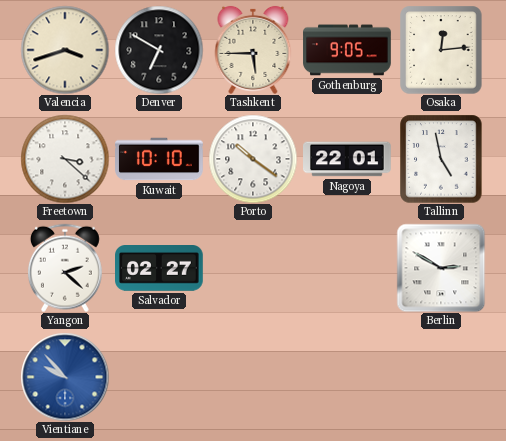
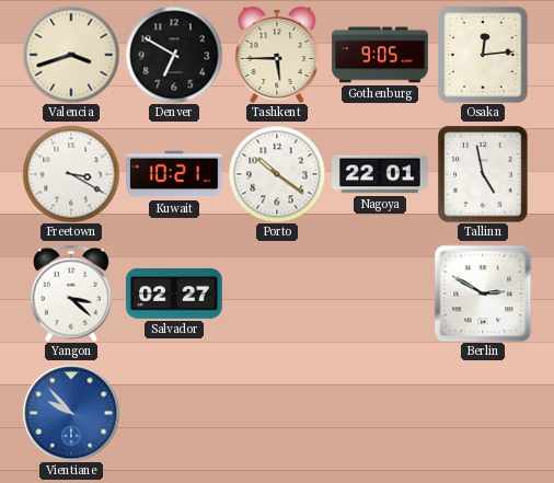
Freetown: 3:22 -> 3:20 (71, 174)
Kuwait: 10:10 -> 10:21 (174, 174)
Yangon: 2:22 -> 3:22 (71, 294)
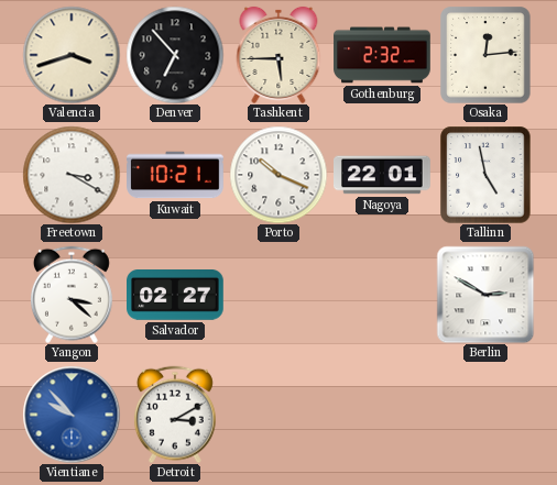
Denver: 6:50 -> 6:53 (175, 55)
Gothenburg: 9:05 -> 2:32 (382, 55)
Porto: 10:21 -> 10:19 (278, 175)
Detroit: none -> 3:10 (175, 415)
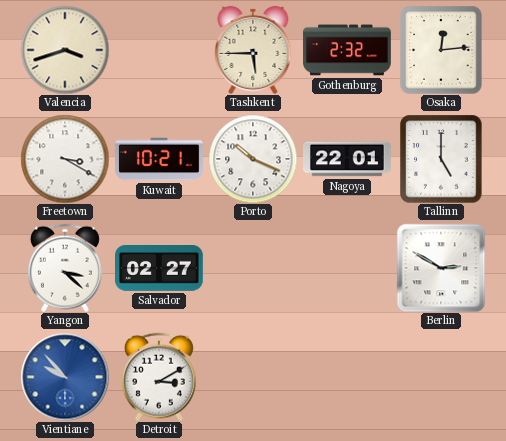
Denver: 6:53 -> none (175, 55)
Tallinn: 4:58 -> 5:00 (441, 159)
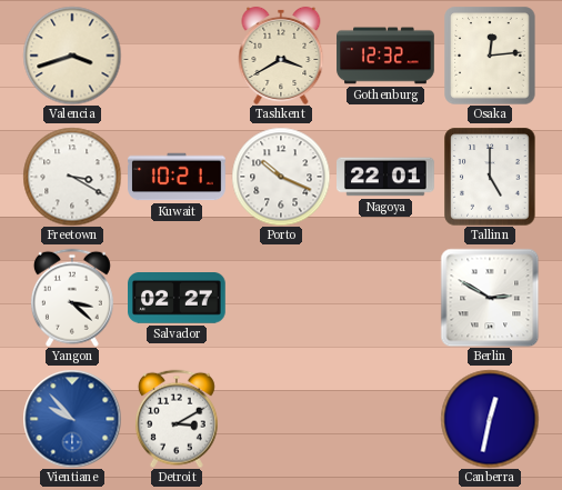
Tashkent: 5:45 -> 3:40 (281, 56)
Gothenburg: 2:32 -> 12:32 (385, 56)
Canberra: none -> 12:32 (490, 419)
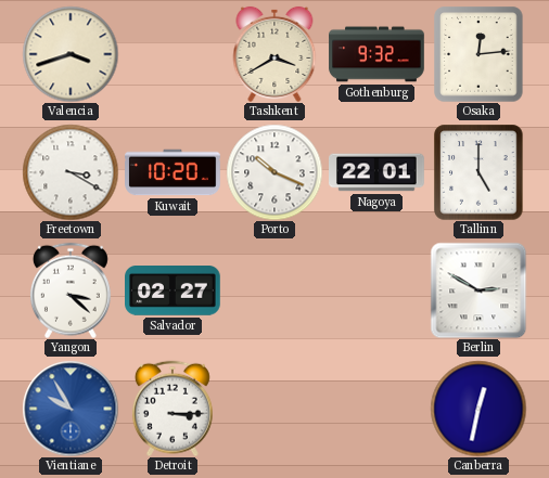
Gothenburg: 12:32 -> 9:32 (376, 54)
Kuwait: 10:21 -> 10:20 (173, 172)
Vientiane: 9:53 -> 9:55 (71, 409)
Detroit: 3:10 -> 3:15 (173, 409)
